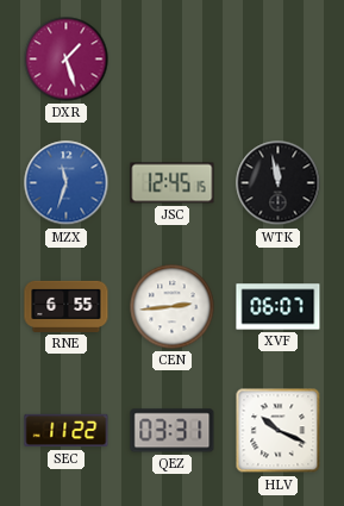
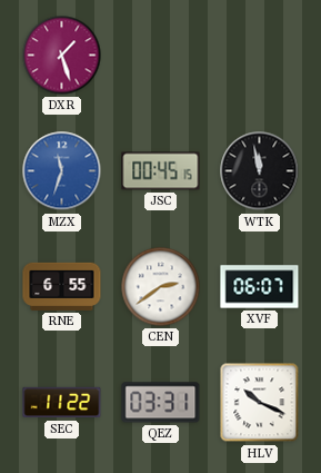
JSC: 12:45 -> 00:45 (161, 171)
CEN: 2:44 -> 2:39 (161, 287)
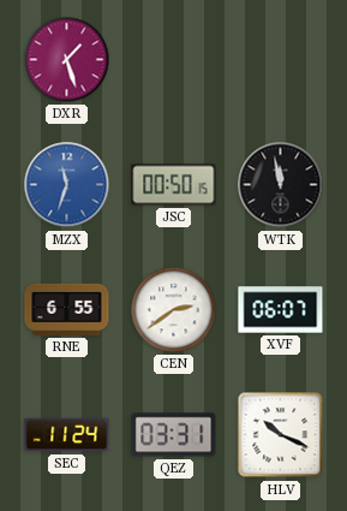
JSC: 00:45 -> 00:50 (174, 185)
SEC: 11:22 -> 11:24 (67, 435)
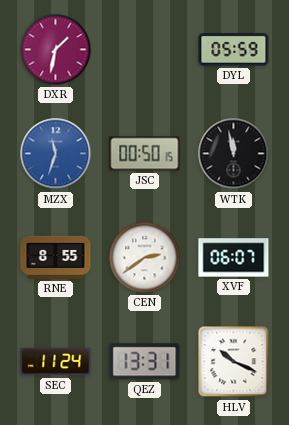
DXR: 1:27 -> 1:32 (56, 50)
DYL: none -> 05:59 (234, 50)
RNE: 6:55 -> 8:55 (56, 257)
QEZ: 03:31 -> 13:31 (145, 362)
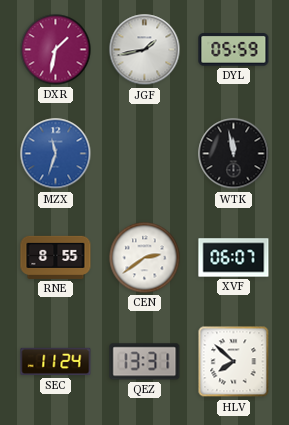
JGF: none -> 1:43 (145, 50)
JSC: 00:50 -> none (145, 154)
HLV: 10:19 -> 7:52 (234, 362)
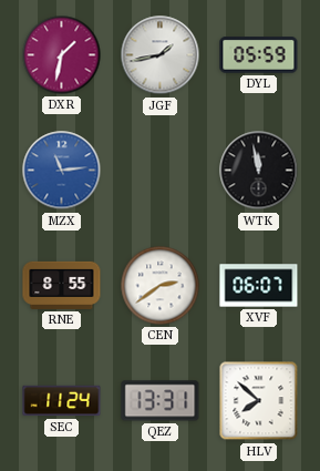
MZX: 11:33 -> 11:14 (62, 171)
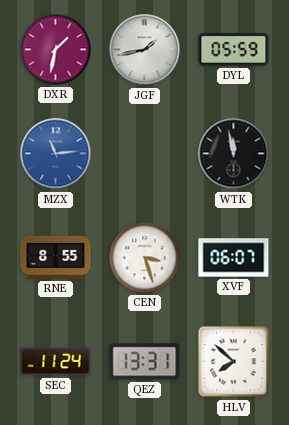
CEN: 2:39 -> 3:27 (145, 258)
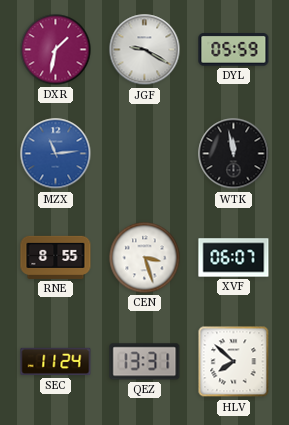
JGF: 1:43 -> 9:20 (145, 50)
